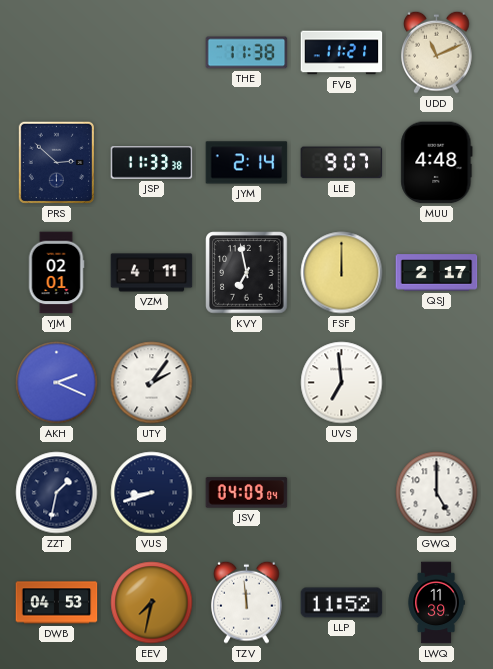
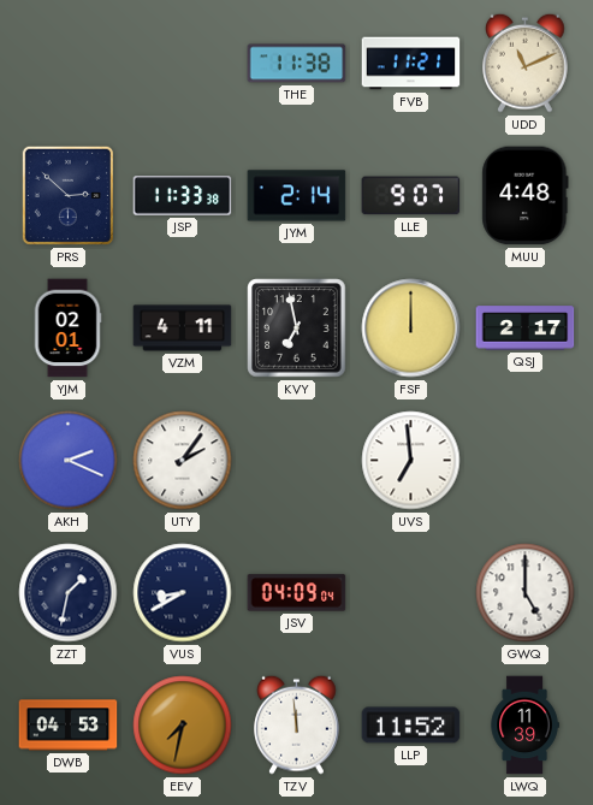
VUS: 8:42 -> 8:40 (183, 593)
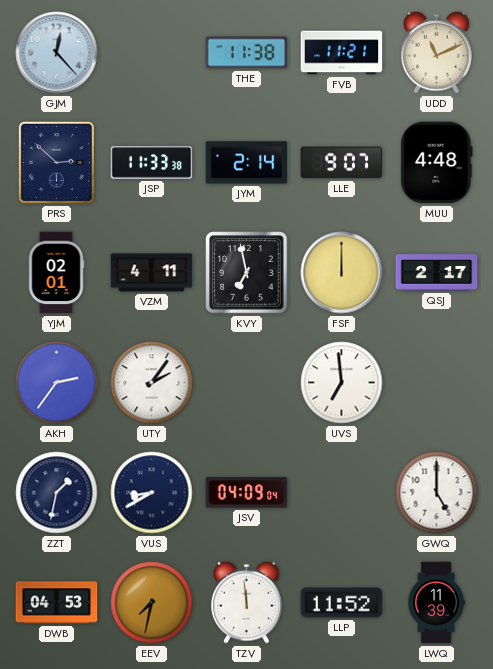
GJM: none -> 12:23 (57, 53)
AKH: 2:19 -> 2:36 (57, 383)
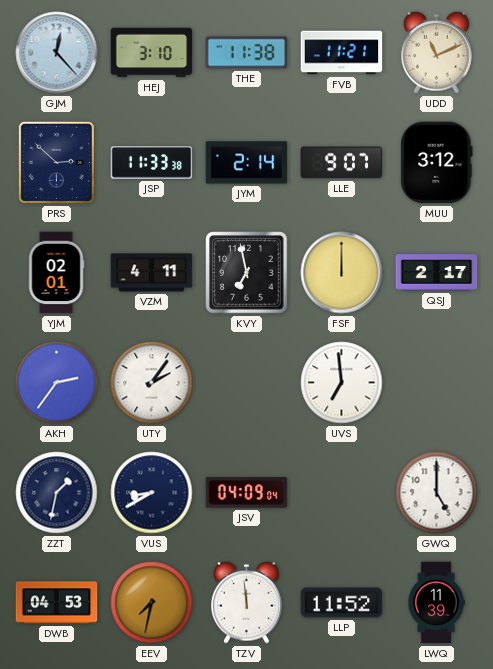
HEJ: none -> 3:10 (152, 53)
MUU: 4:48 -> 3:12 (437, 163)
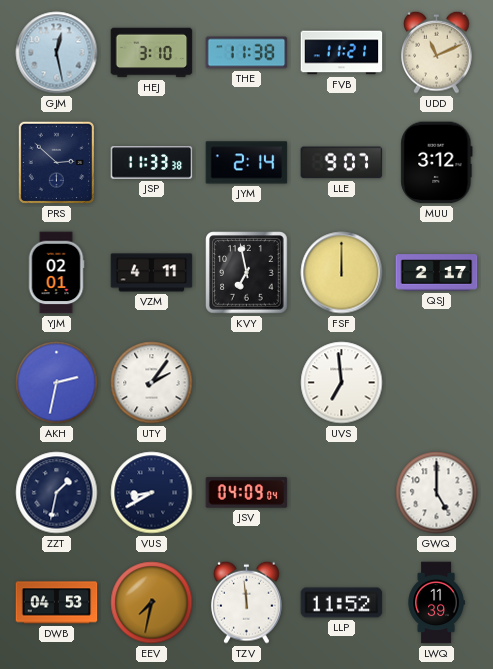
GJM: 12:23 -> 12:28 (57, 53)
AKH: 2:36 -> 2:32 (57, 383)
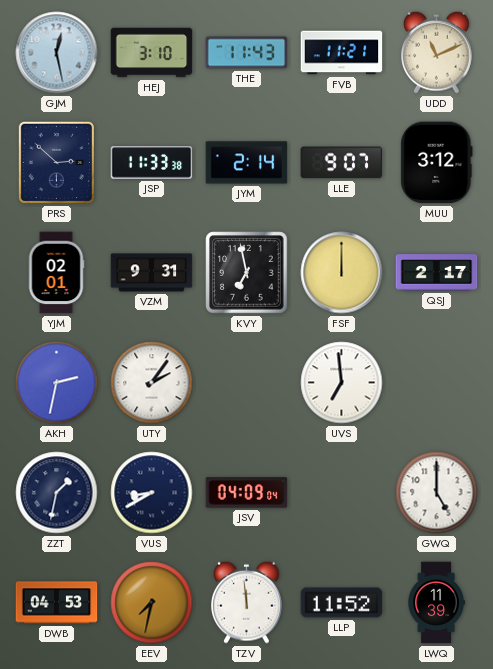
THE: 11:38 -> 11:43 (247, 53)
VZM: 4:11 -> 9:31 (152, 273)
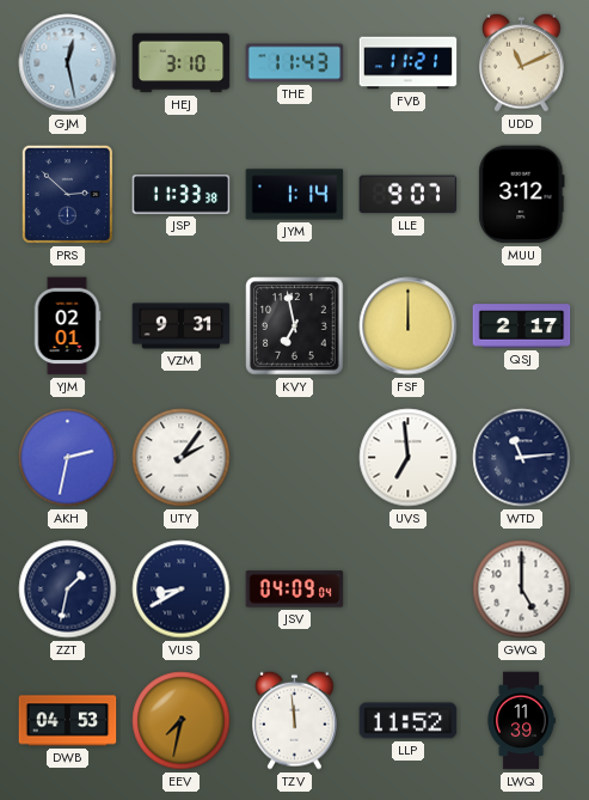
JYM: 2:14 -> 1:14 (295, 195)
WTD: none -> 11:14 (522, 458)
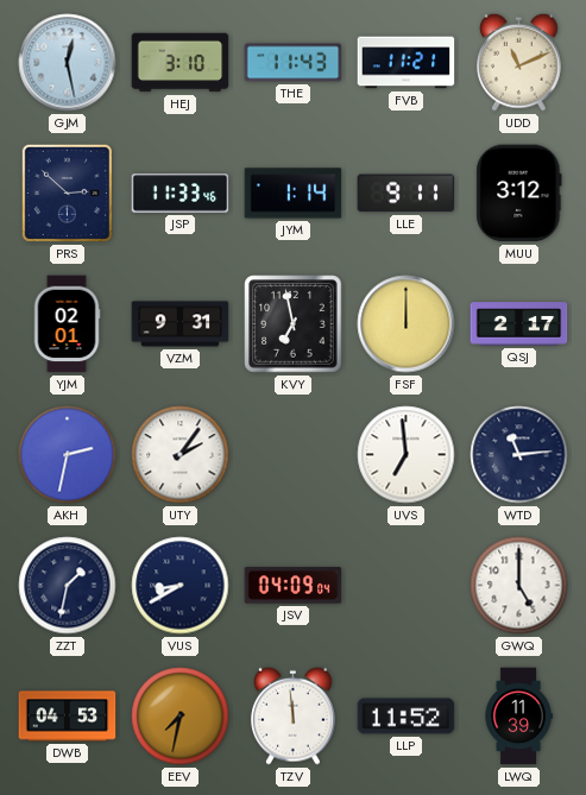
JSP: 11:33:38 -> 11:33:46 (181, 194)
LLE: 9:07 -> 9:11 (407, 194)
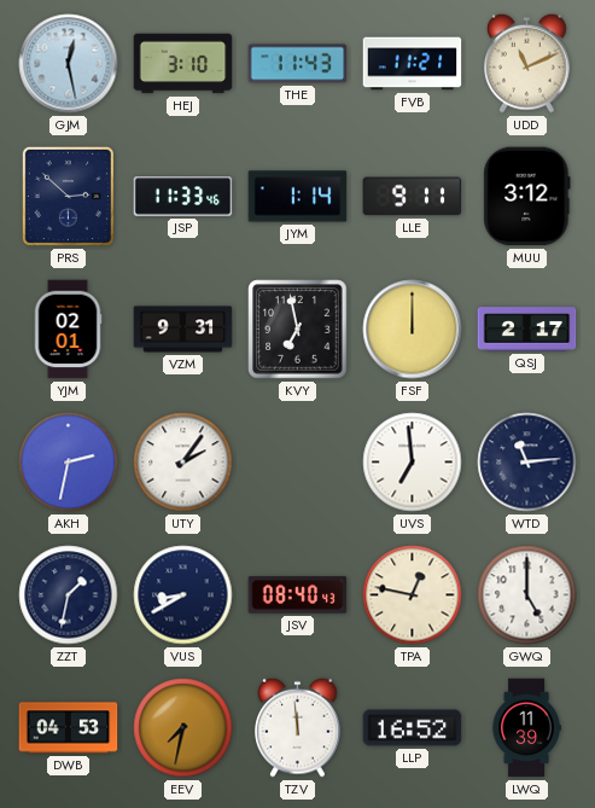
JSV: 04:09 -> 08:40 (298, 595)
TPA: none -> 12:47 (413, 595)
LLP: 11:52 -> 16:52 (413, 728)
